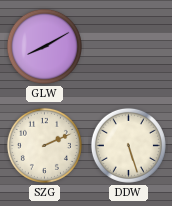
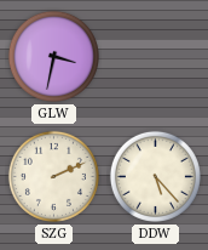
GLW: 8:10 -> 3:32 (53, 56)
DDW: 5:27 -> 5:23 (155, 176)
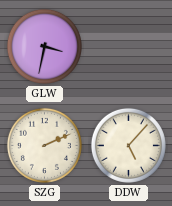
DDW: 5:23 -> 5:07 (128, 145)
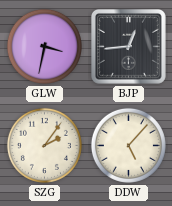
BJP: none -> 12:44 (128, 46)
SZG: 2:11 -> 2:06 (44, 145)
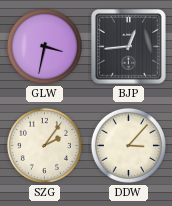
DDW: 5:07 -> 3:07 (128, 145)
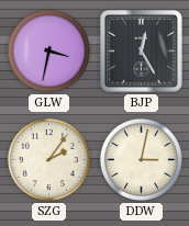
BJP: 12:44 -> 12:25 (141, 50)
DDW: 3:07 -> 3:02 (141, 159)
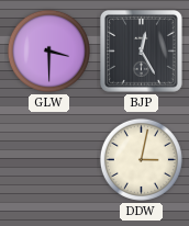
GLW: 3:32 -> 3:30 (48, 50)
SZG: 2:06 -> none (48, 159)
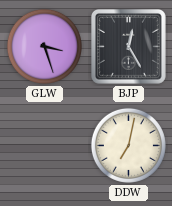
GLW: 3:30 -> 3:27 (44, 46)
DDW: 3:02 -> 7:02 (128, 145)
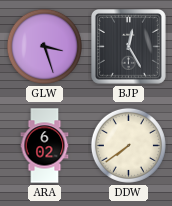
ARA: none -> 6:02 (45, 146)
DDW: 7:02 -> 7:39 (128, 145)
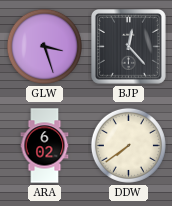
BJP: 12:25 -> 12:23 (128, 46)
